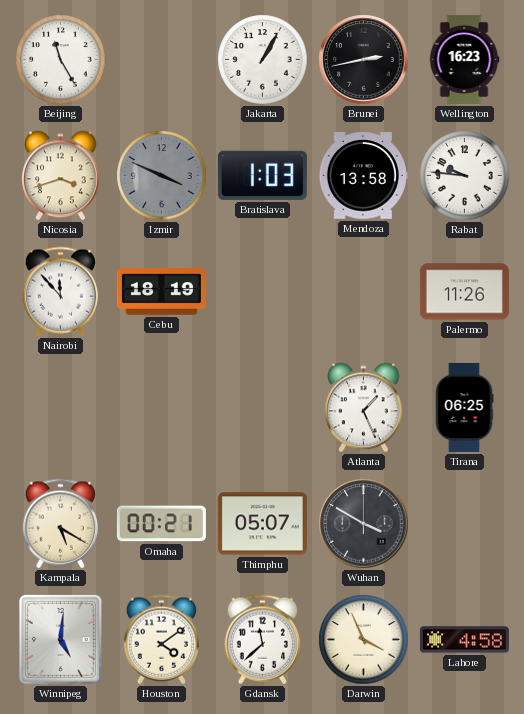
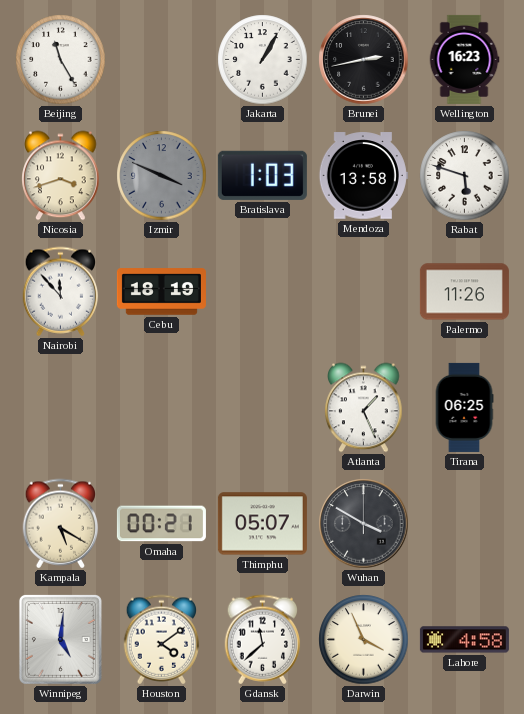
Rabat: 9:46 -> 5:48 (465, 176)
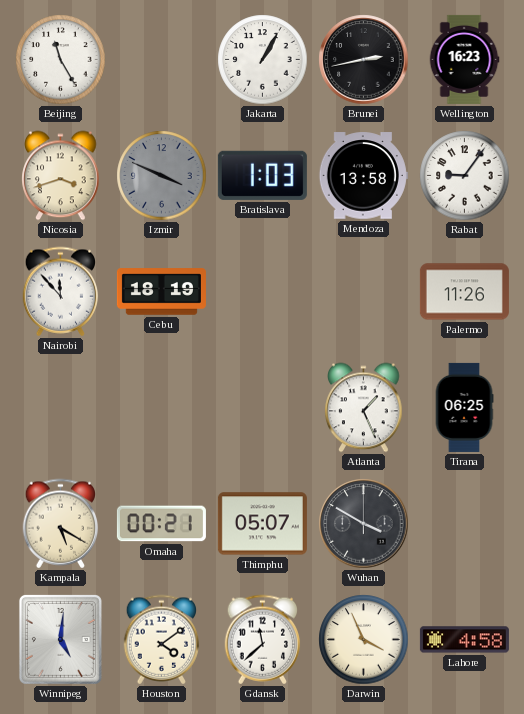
Rabat: 5:48 -> 9:06 (465, 176)
